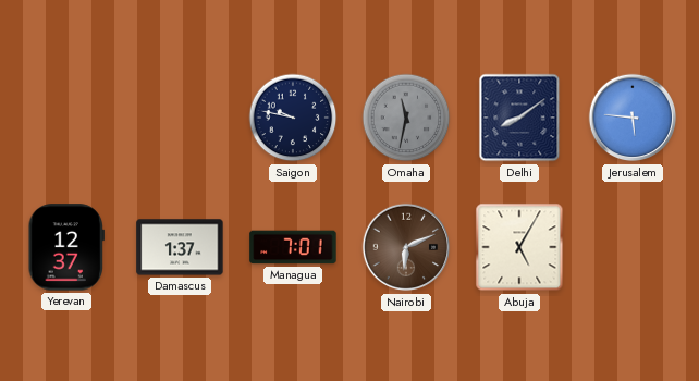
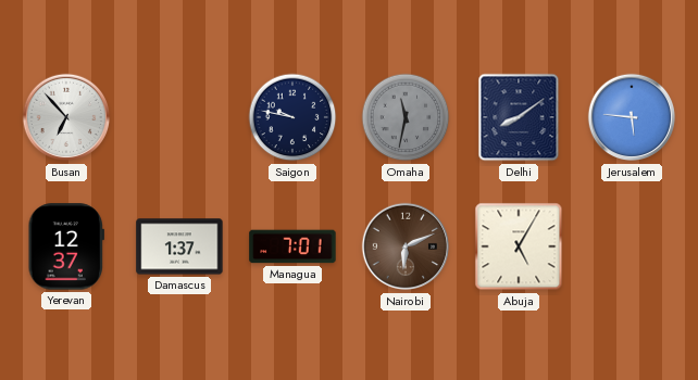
Busan: none -> 6:53 (66, 117)
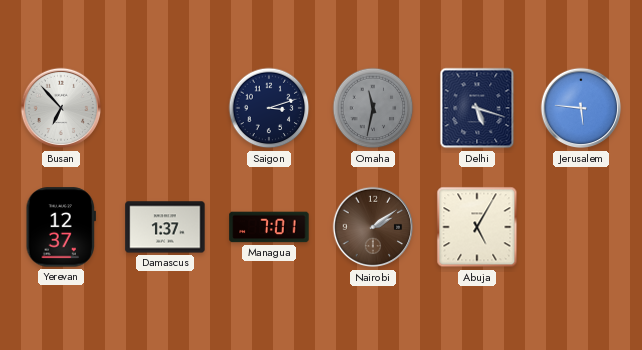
Saigon: 9:47 -> 3:12 (269, 108)
Delhi: 8:09 -> 5:18 (477, 108)
Nairobi: 6:11 -> 2:09 (373, 227)
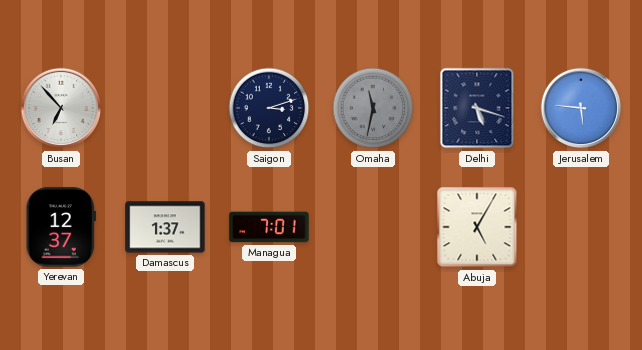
Nairobi: 2:09 -> none (373, 227)
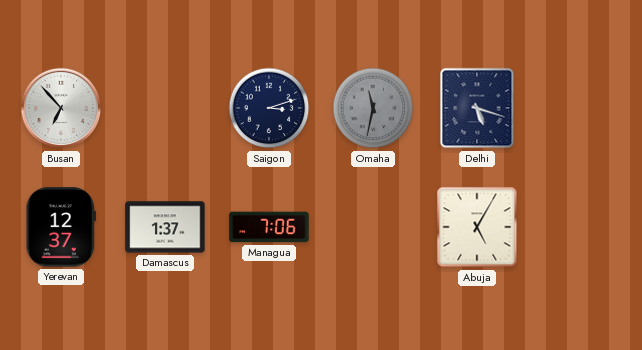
Jerusalem: 5:46 -> none (581, 108)
Managua: 7:01 -> 7:06 (269, 227)
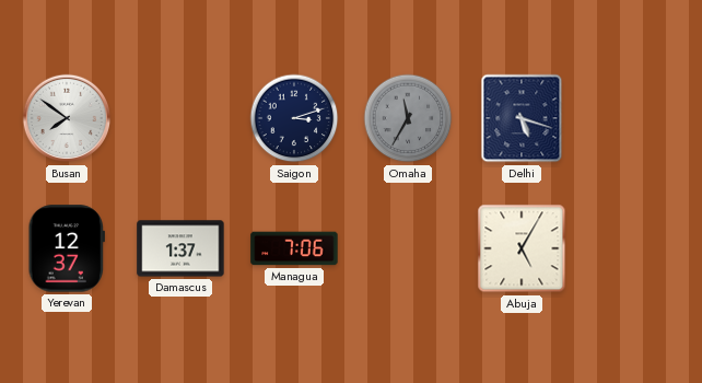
Busan: 6:53 -> 7:51 (67, 118)
Omaha: 11:32 -> 11:35 (408, 118)
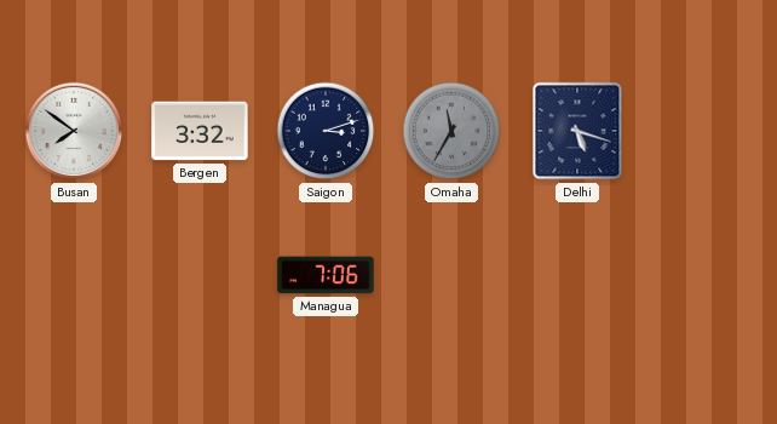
Bergen: none -> 3:32 (200, 131)
Yerevan: 12:37 -> none (66, 248)
Damascus: 1:37 -> none (180, 248)
Abuja: 5:05 -> none (522, 248)
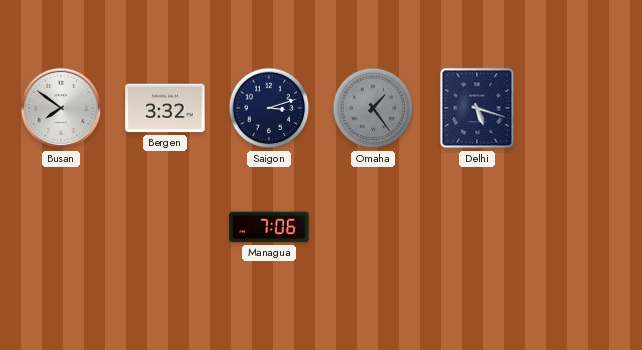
Omaha: 11:35 -> 1:24 (373, 108)
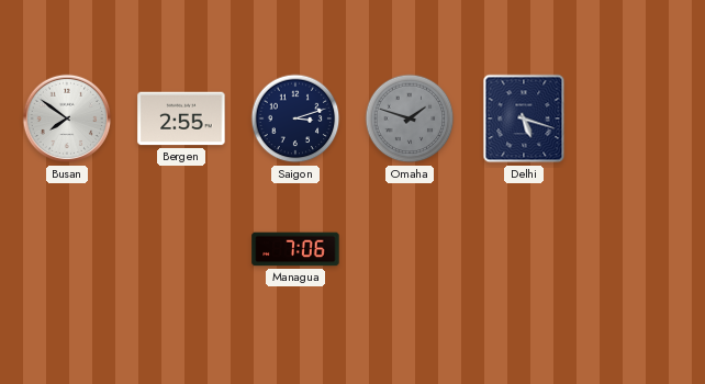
Bergen: 3:32 -> 2:55 (181, 118)
Omaha: 1:24 -> 1:48 (410, 118)
